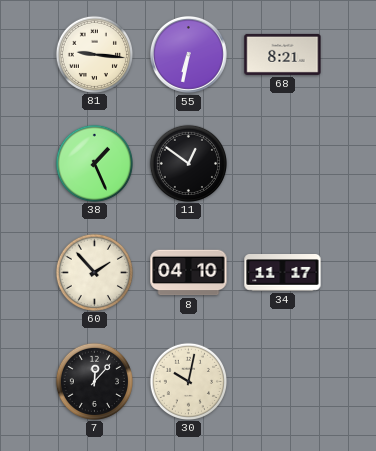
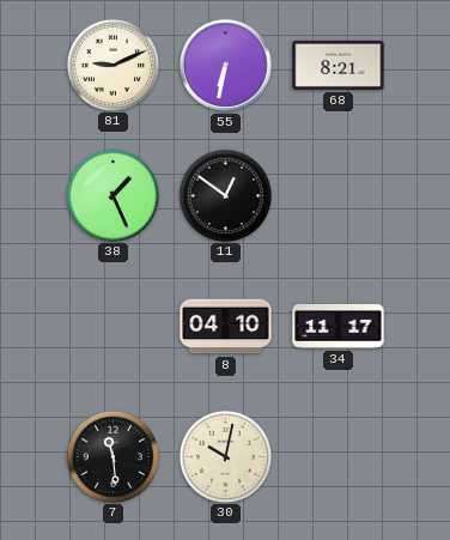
81: 9:16 -> 9:11 (113, 65)
60: 1:53 -> none (94, 272)
7: 12:07 -> 11:29 (113, 456)
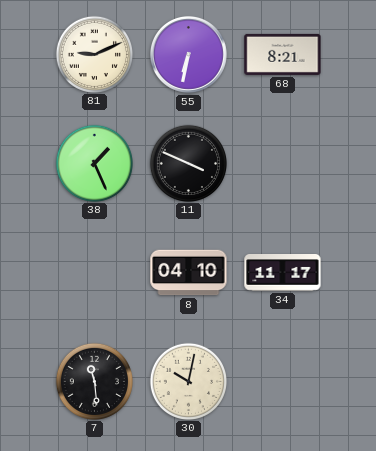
11: 12:51 -> 3:49 (188, 163)
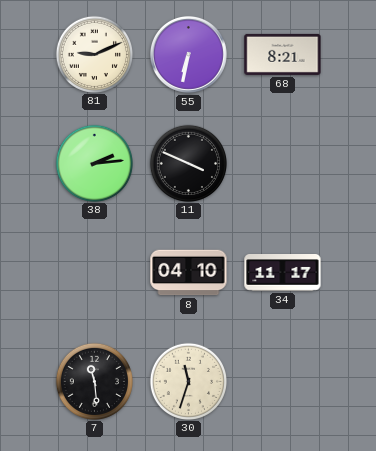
38: 1:26 -> 2:14 (94, 163)
30: 10:02 -> 11:33 (188, 381)
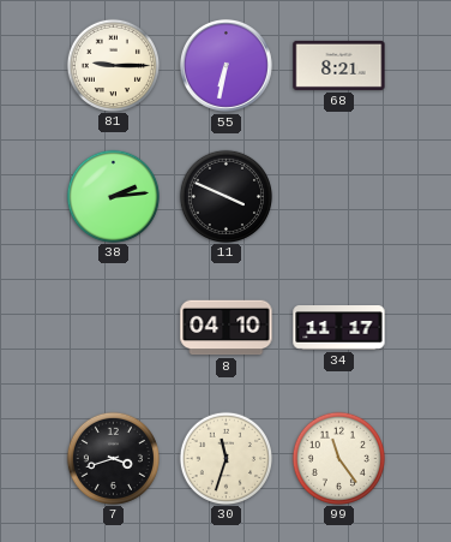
81: 9:11 -> 9:15 (113, 65)
7: 11:29 -> 3:42 (113, 458)
99: none -> 11:24 (338, 458)
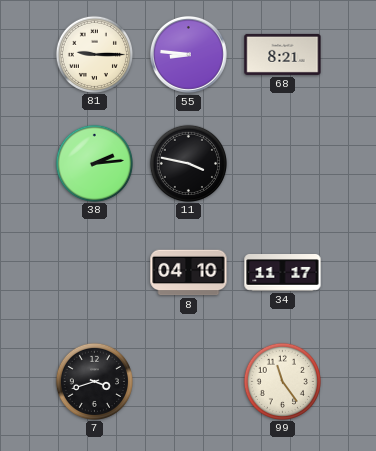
55: 6:32 -> 8:46 (189, 55)
11: 3:49 -> 3:47 (188, 163)
30: 11:33 -> none (225, 458)
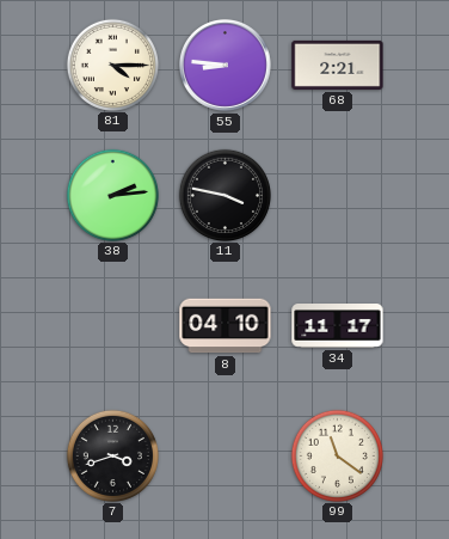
81: 9:15 -> 4:15 (112, 65)
68: 8:21 -> 2:21 (338, 65)
99: 11:24 -> 11:21 (337, 455)
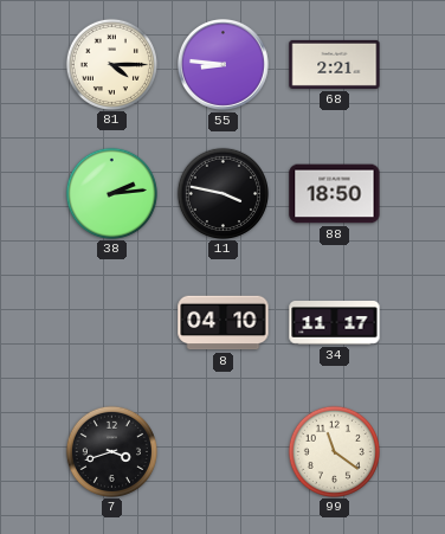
88: none -> 18:50 (335, 194)
